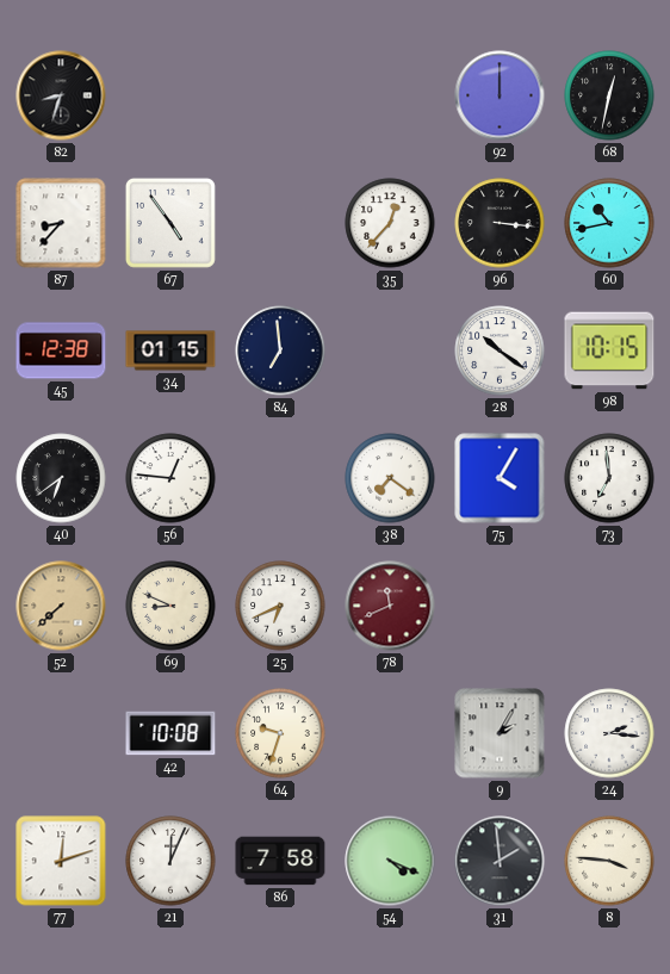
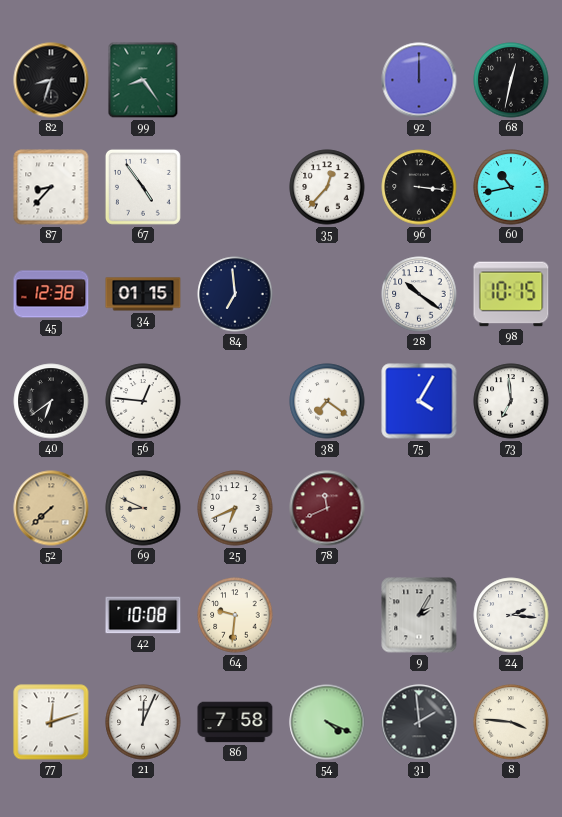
99: none -> 8:24 (143, 80)
64: 9:33 -> 9:31 (235, 615)
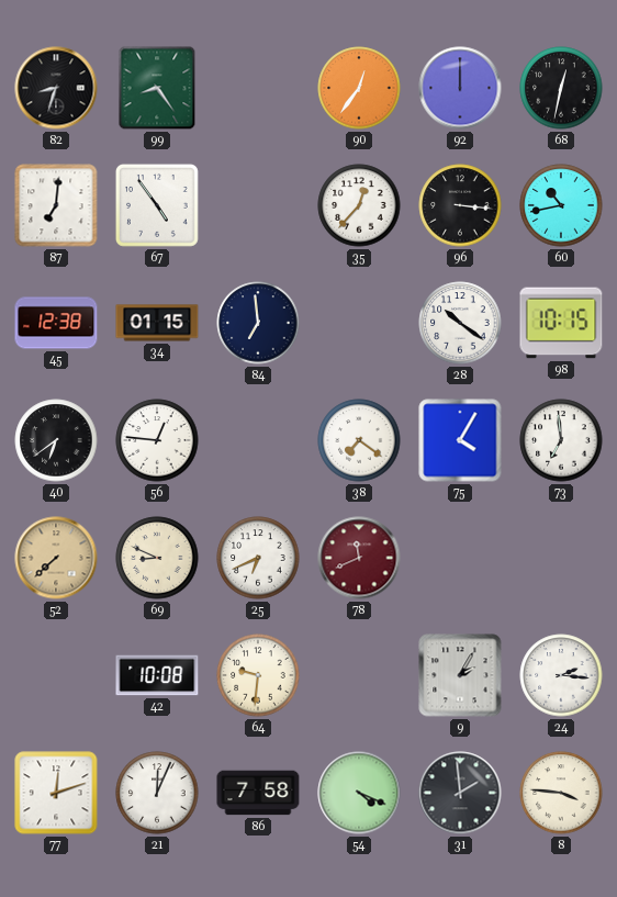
90: none -> 12:36 (359, 88)
87: 8:37 -> 7:01 (56, 205)
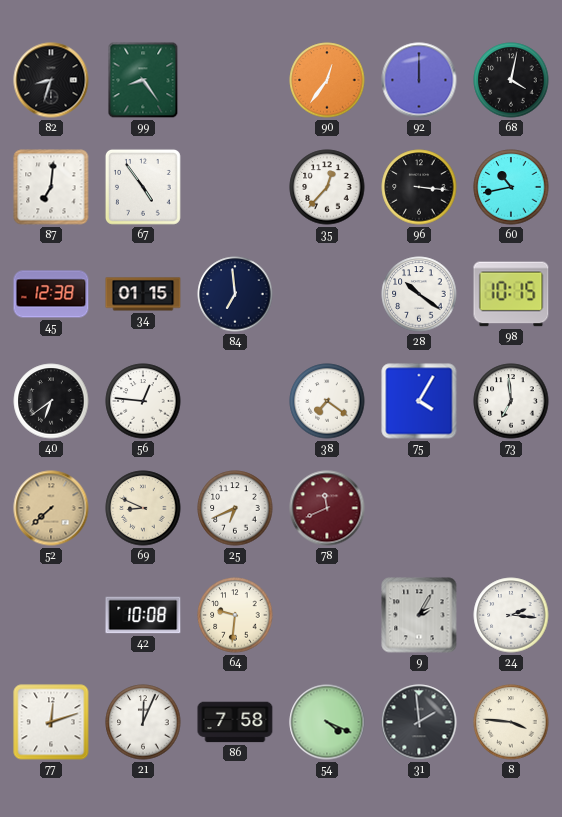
68: 12:32 -> 4:02 (511, 80)
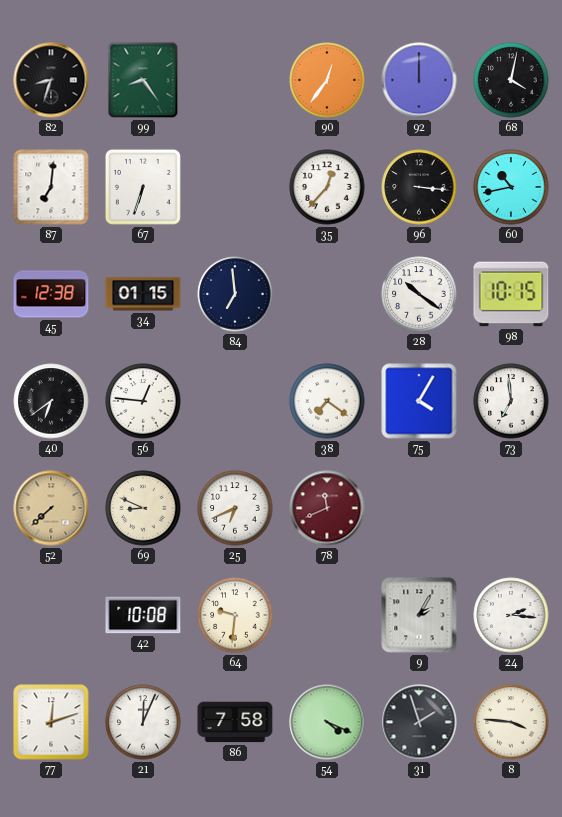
67: 4:54 -> 6:33 (143, 187)
31: 1:59 -> 1:57 (419, 722)
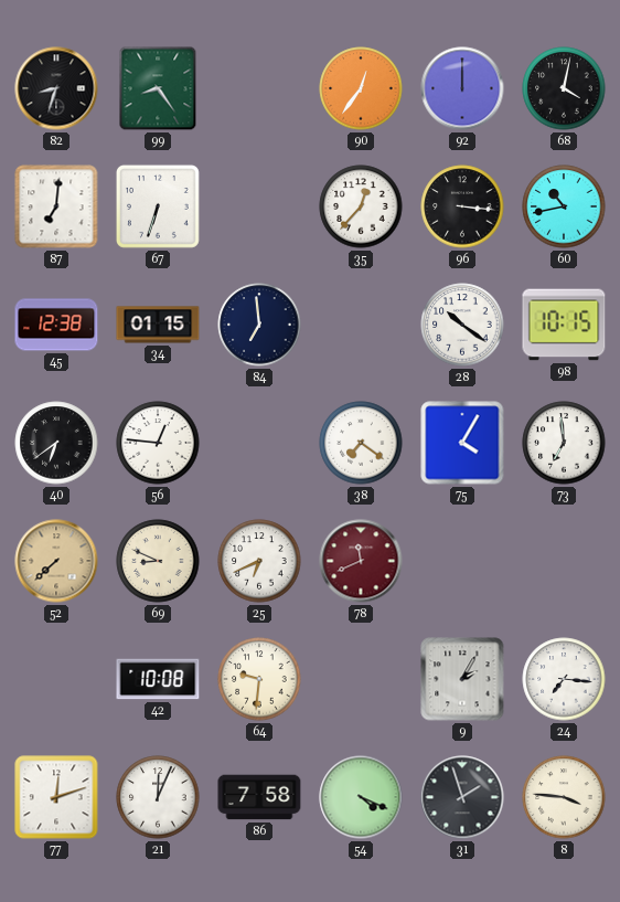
24: 2:16 -> 7:16 (564, 679)
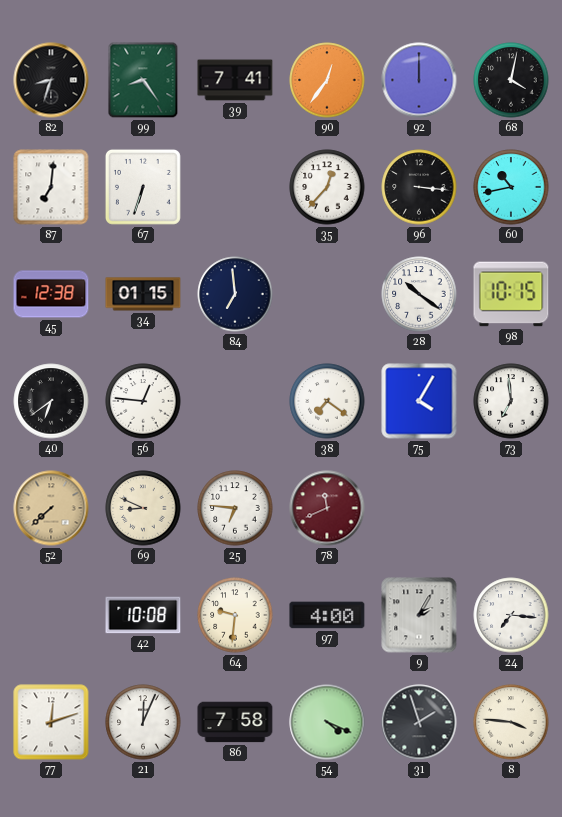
39: none -> 7:41 (235, 80)
25: 6:41 -> 6:46 (235, 508)
97: none -> 4:00 (327, 615)
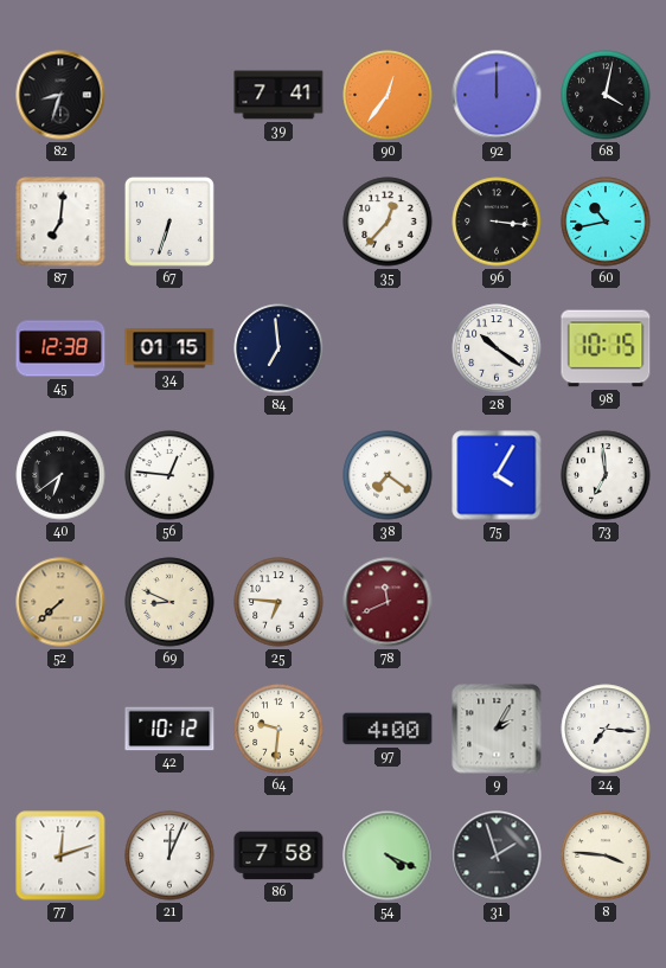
99: 8:24 -> none (143, 80)
42: 10:08 -> 10:12 (169, 729)
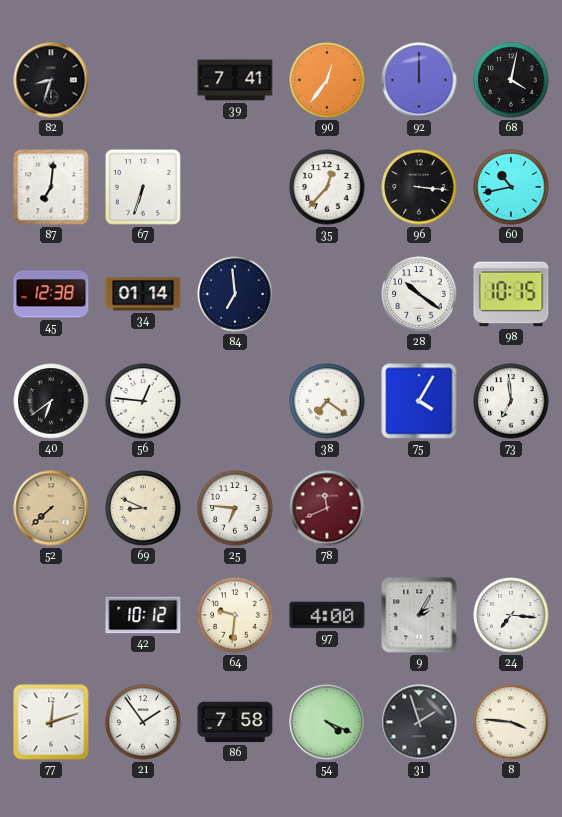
34: 01:15 -> 01:14 (143, 294)
21: 12:04 -> 1:54 (143, 722)
